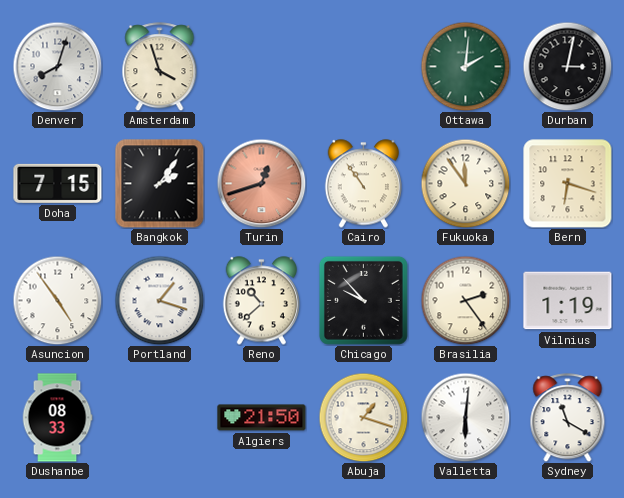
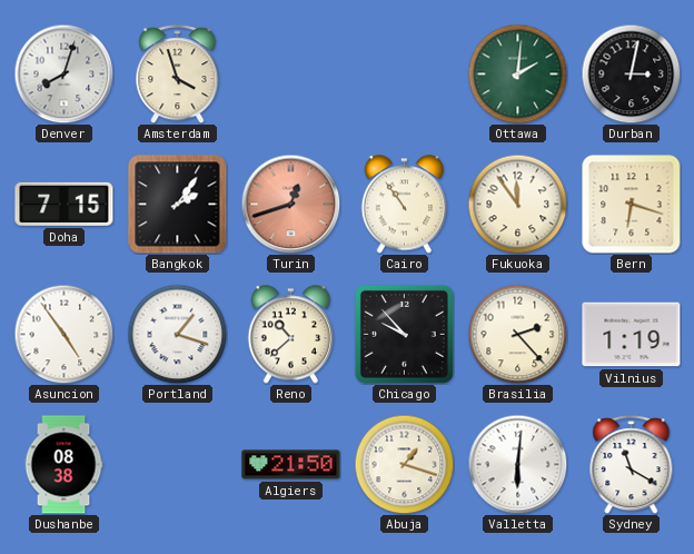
Brasilia: 2:24 -> 2:23 (517, 334)
Dushanbe: 08:33 -> 08:38 (63, 465)
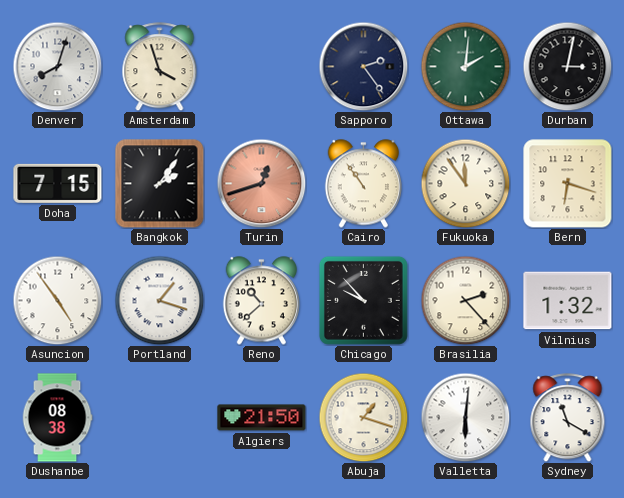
Sapporo: none -> 2:24 (363, 66)
Vilnius: 1:19 -> 1:32 (568, 301)
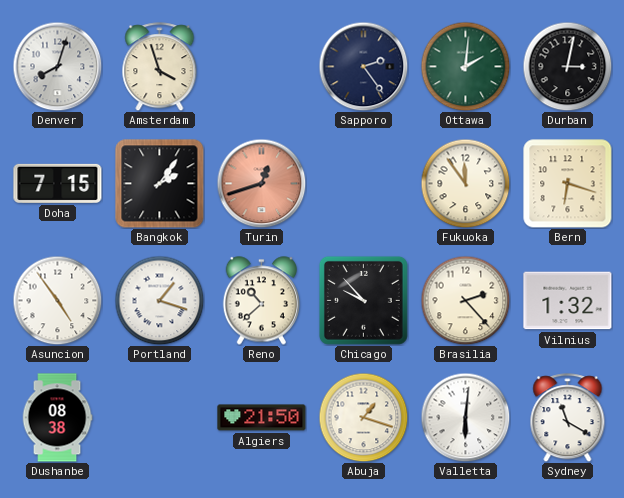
Cairo: 10:54 -> none (363, 184)
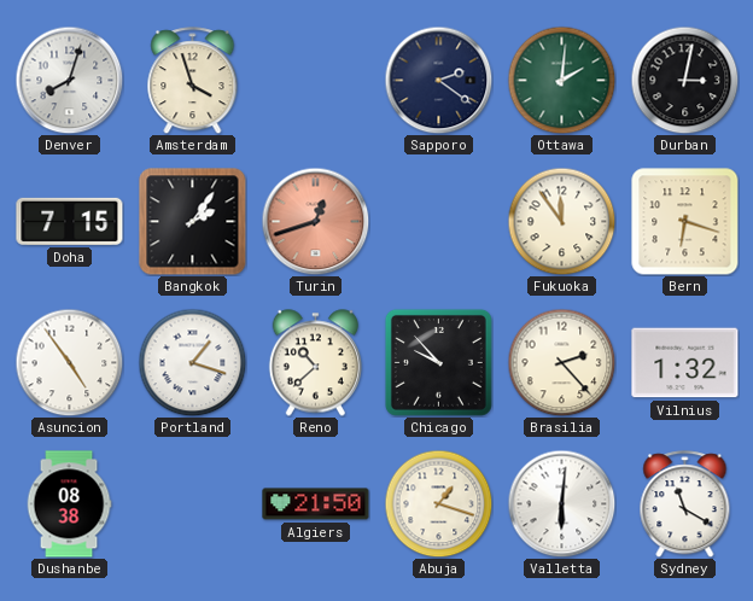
Sapporo: 2:24 -> 2:21 (438, 80)
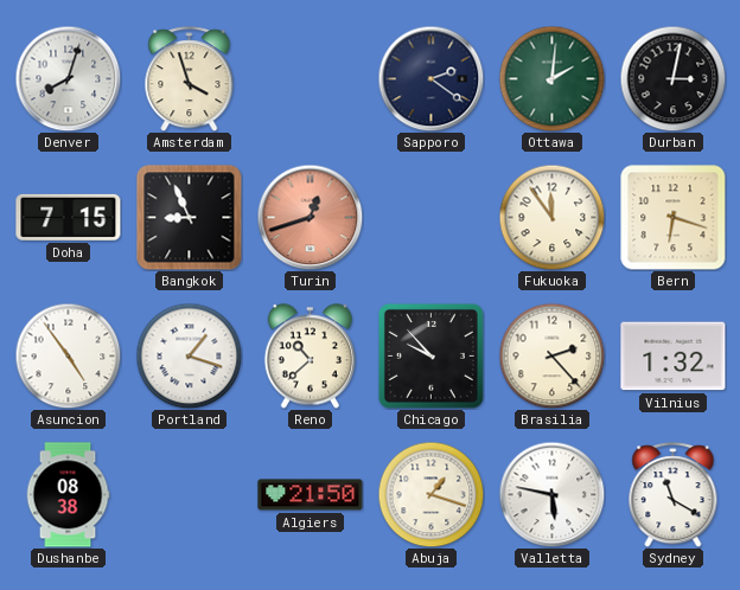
Bangkok: 2:06 -> 8:56 (190, 218)
Valletta: 6:01 -> 5:47 (551, 494)
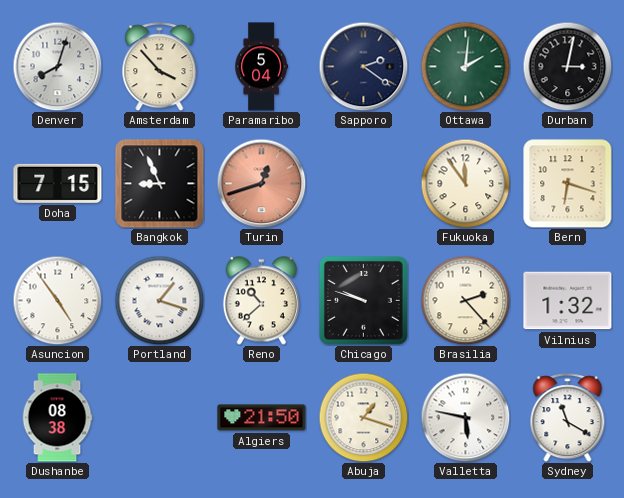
Amsterdam: 3:57 -> 3:53 (160, 67)
Paramaribo: none -> 5:04 (261, 67)
Chicago: 9:53 -> 9:48 (363, 300)
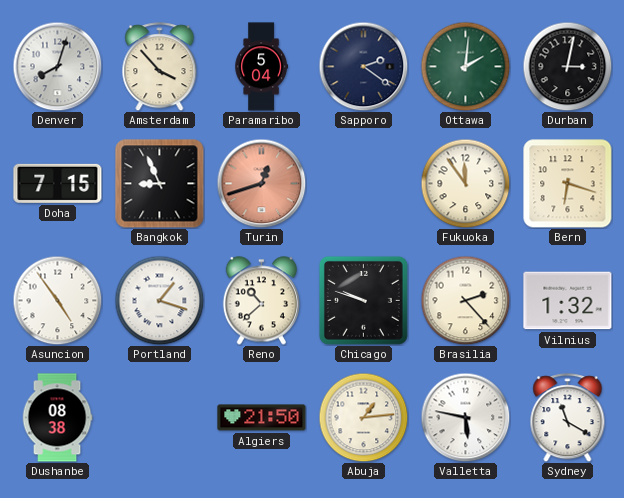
Abuja: 1:18 -> 1:14 (363, 417)
